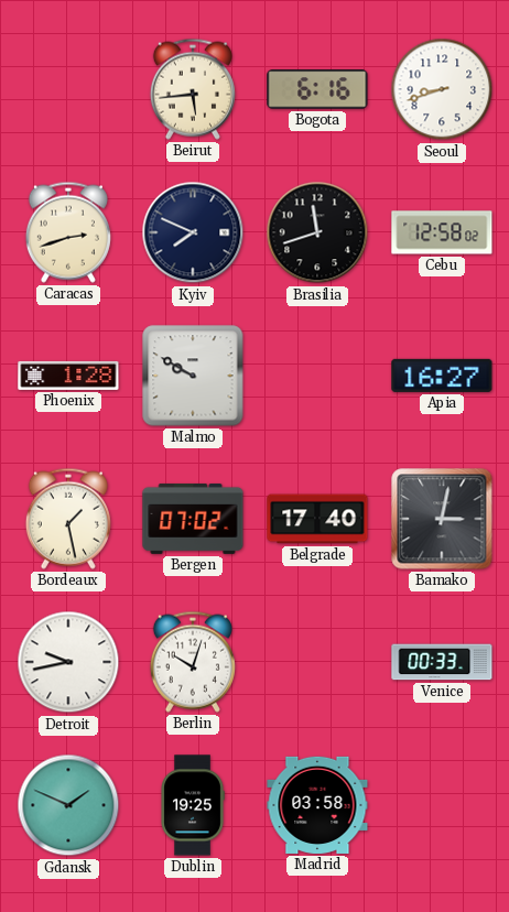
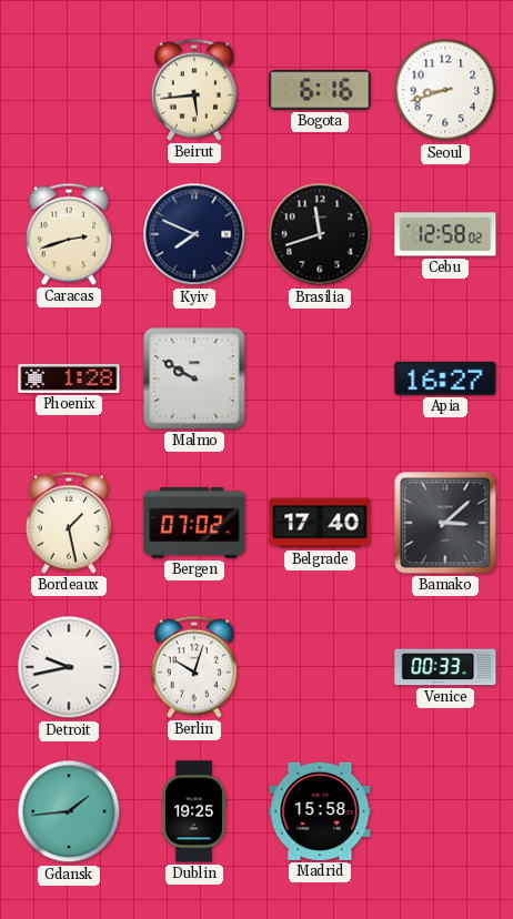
Bamako: 3:02 -> 3:08 (445, 523)
Gdansk: 1:49 -> 1:44 (69, 811)
Madrid: 03:58 -> 15:58 (320, 811)
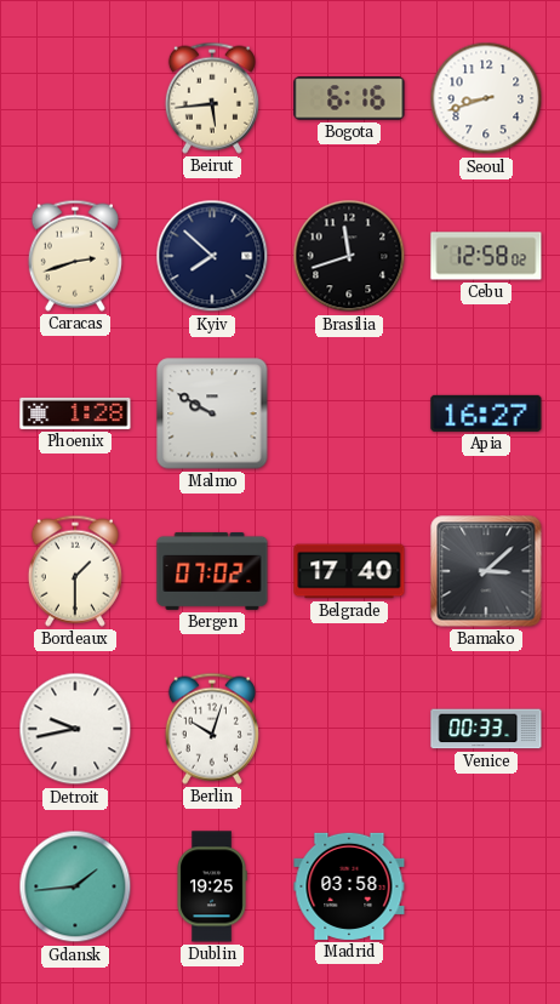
Kyiv: 7:49 -> 7:52 (212, 256)
Bordeaux: 1:28 -> 1:30 (75, 571)
Madrid: 15:58 -> 03:58 (349, 886)
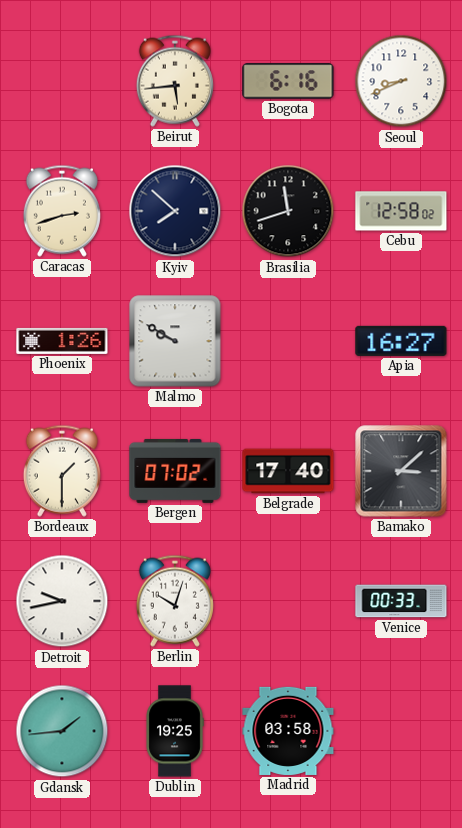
Seoul: 8:42 -> 8:41 (401, 81)
Phoenix: 1:28 -> 1:26 (62, 341)
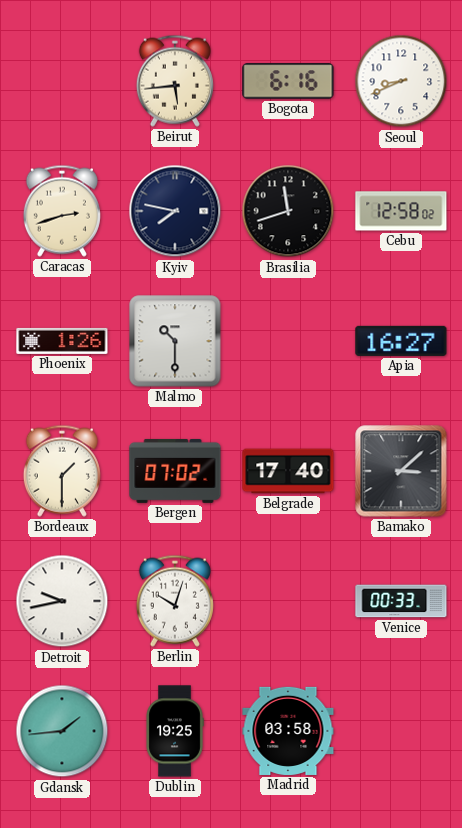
Kyiv: 7:52 -> 7:47 (175, 211)
Malmo: 9:50 -> 10:30 (175, 341)
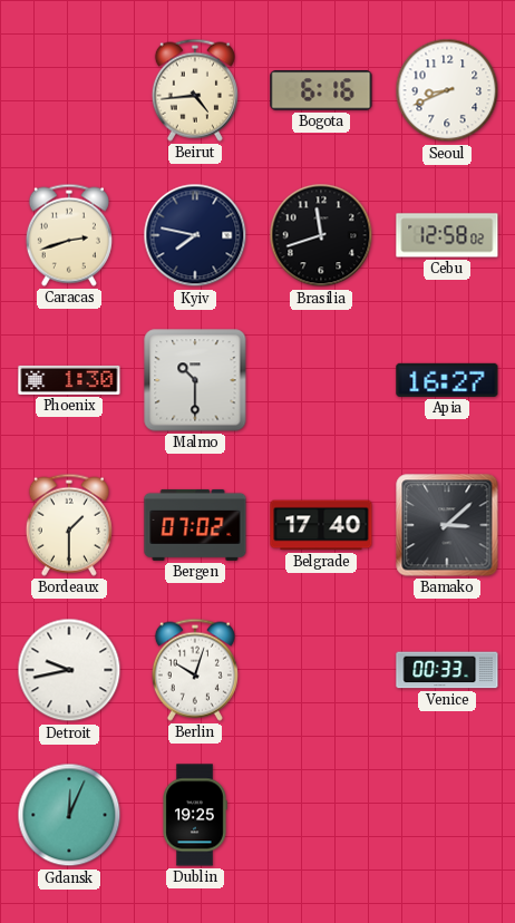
Beirut: 5:44 -> 4:44 (195, 90)
Phoenix: 1:26 -> 1:30 (69, 380)
Gdansk: 1:44 -> 12:04 (69, 815)
Madrid: 03:58 -> none (288, 731)
